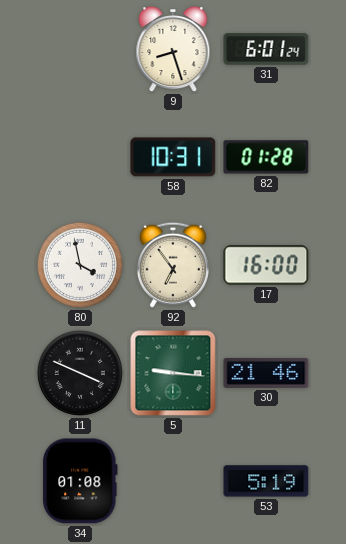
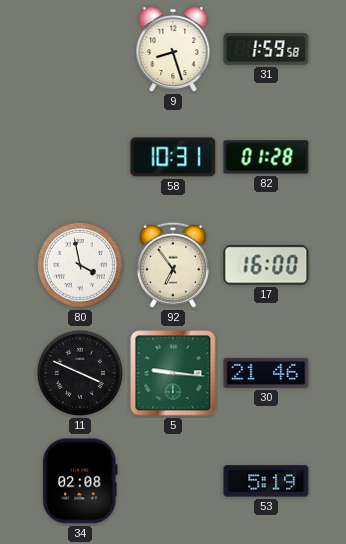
31: 6:01 -> 1:59 (266, 49)
34: 01:08 -> 02:08 (81, 481)
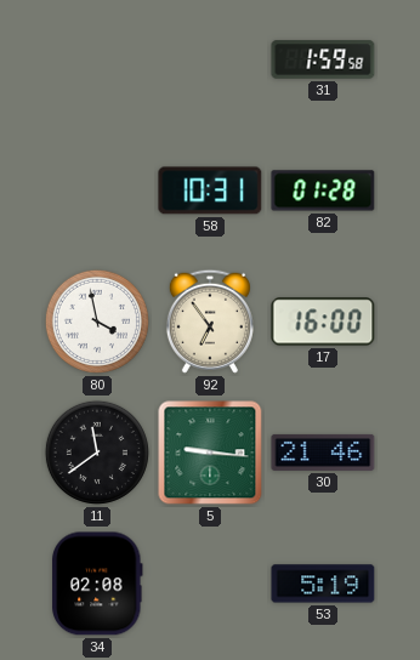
9: 8:27 -> none (173, 50)
11: 3:49 -> 11:39 (97, 453)
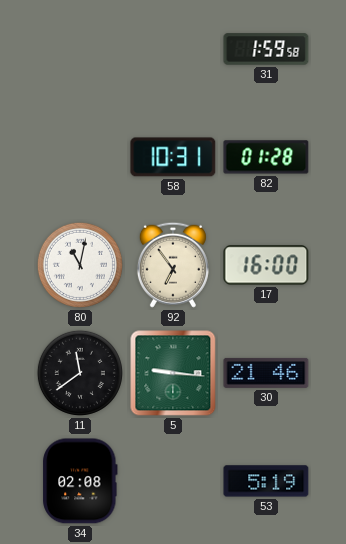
80: 3:58 -> 11:02 (80, 265)
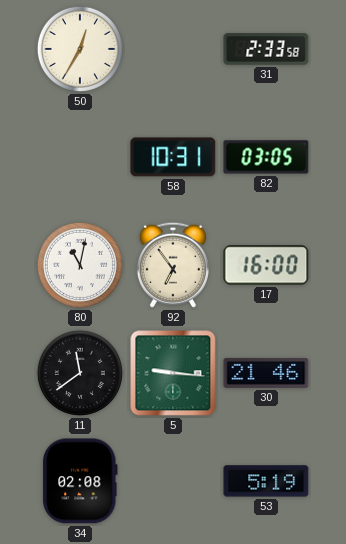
50: none -> 12:35 (80, 49)
31: 1:59 -> 2:33 (266, 49)
82: 01:28 -> 03:05 (266, 157)
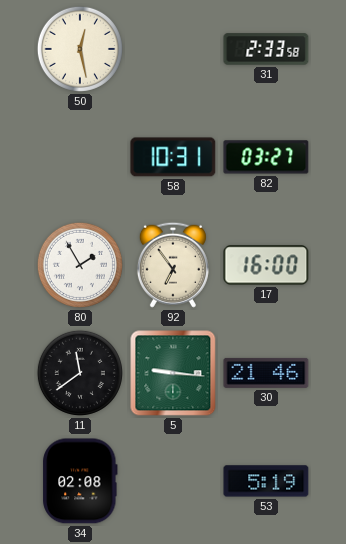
50: 12:35 -> 12:28 (80, 49)
82: 03:05 -> 03:27 (266, 157)
80: 11:02 -> 1:55 (80, 265)
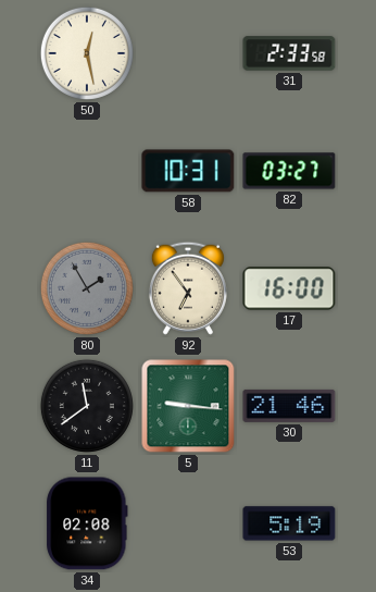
80 dial: white -> grey (87, 288)
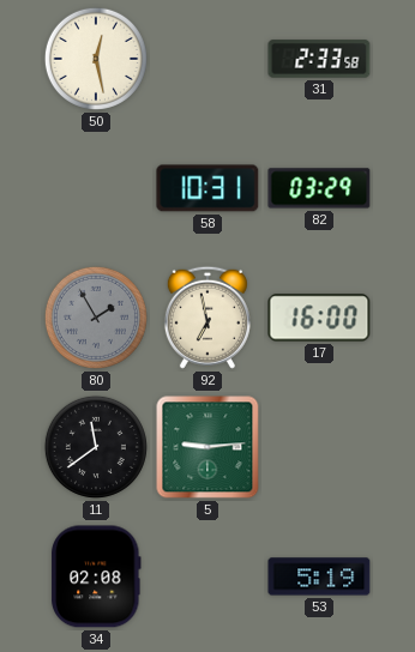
82: 03:27 -> 03:29 (319, 188)
92: 6:54 -> 6:58 (207, 318)
5: 9:16 -> 9:14 (207, 447)
30: 21:46 -> none (289, 406)
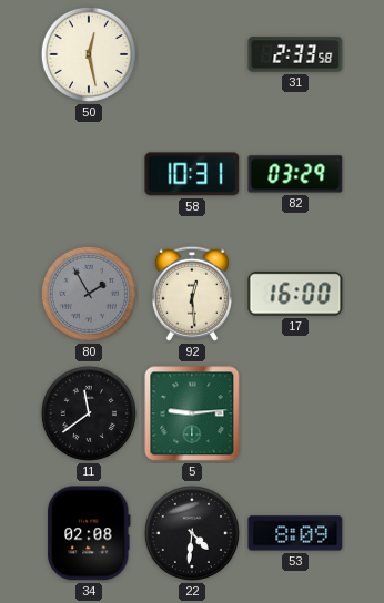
92: 6:58 -> 12:29 (192, 294)
22: none -> 4:31 (192, 533)
53: 5:19 -> 8:09 (295, 533)
